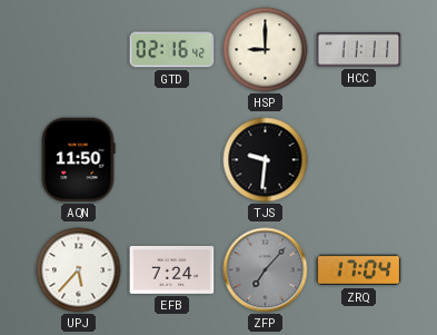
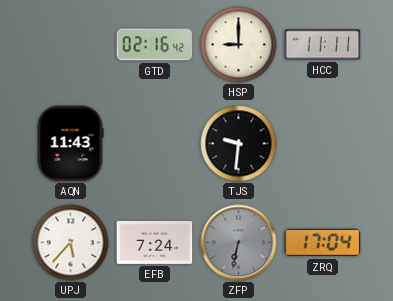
AQN: 11:50 -> 11:43 (70, 144)
ZFP: 7:07 -> 6:32 (239, 243)
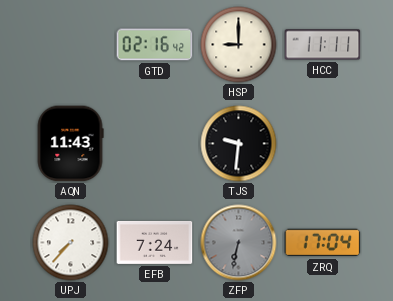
UPJ: 5:37 -> 7:37 (71, 243)
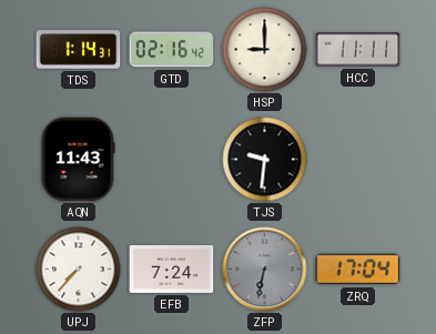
TDS: none -> 1:14 (79, 50)
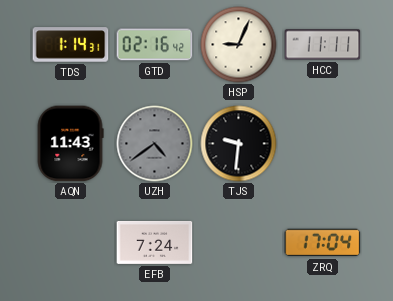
HSP: 9:00 -> 9:04 (239, 45)
UZH: none -> 4:39 (155, 144)
UPJ: 7:37 -> none (79, 270)
ZFP: 6:32 -> none (265, 270)
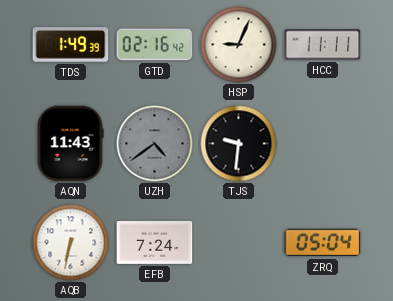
TDS: 1:14 -> 1:49 (71, 45)
AQB: none -> 6:32 (71, 243)
ZRQ: 17:04 -> 05:04 (323, 243)
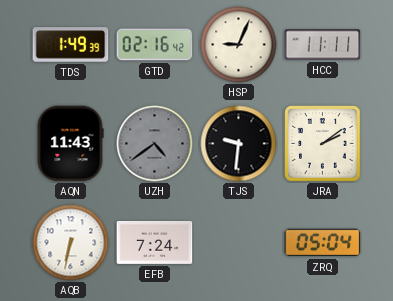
JRA: none -> 2:09 (323, 144)
